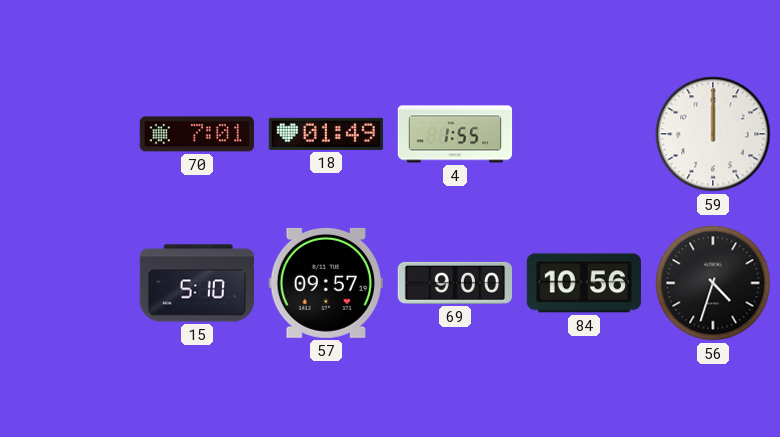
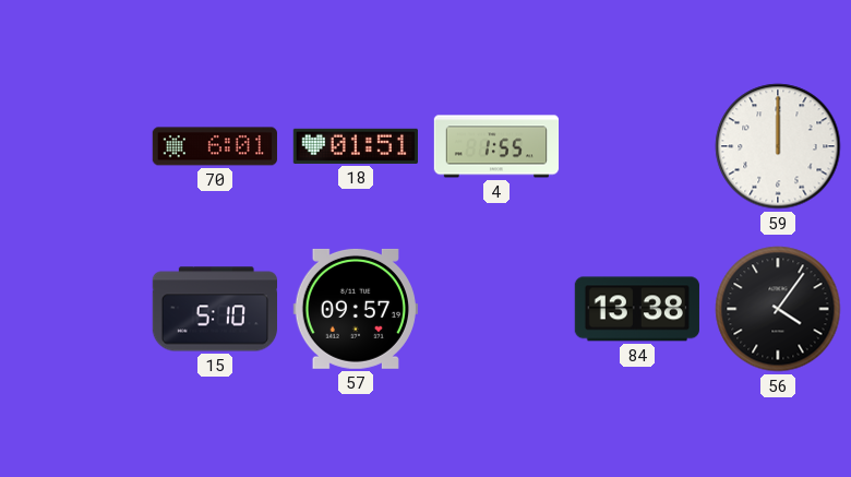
70: 7:01 -> 6:01 (214, 146)
18: 01:49 -> 01:51 (355, 146)
69: 9:00 -> none (454, 283)
84: 10:56 -> 13:38 (637, 309)
56: 4:33 -> 4:06 (778, 309)
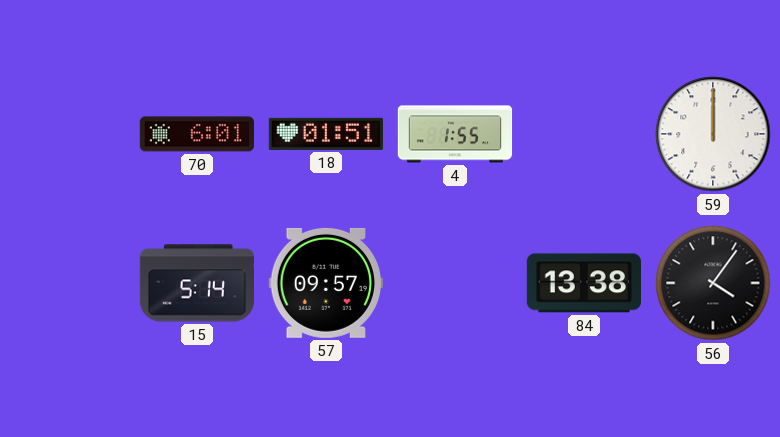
15: 5:10 -> 5:14 (196, 283)
